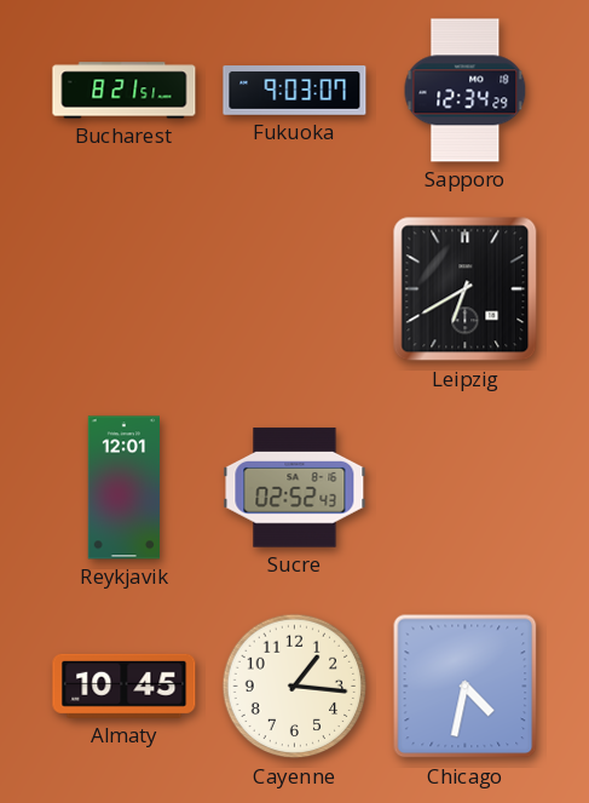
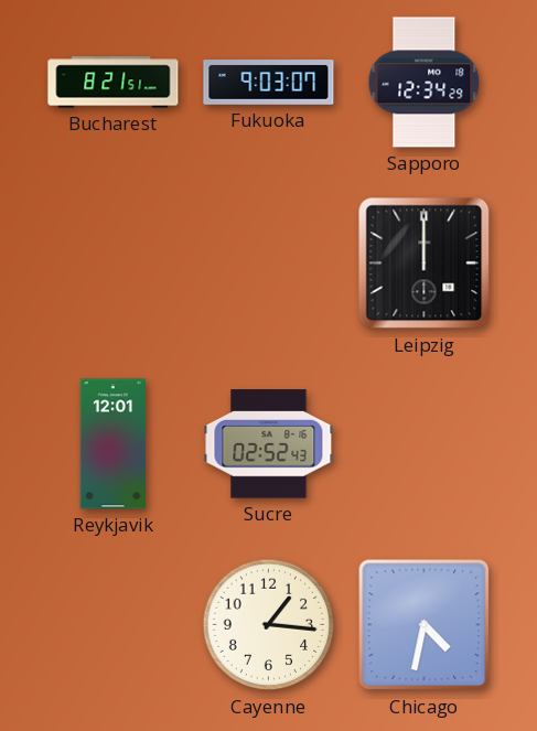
Leipzig: 6:40 -> 12:00 (425, 264)
Almaty: 10:45 -> none (125, 686)
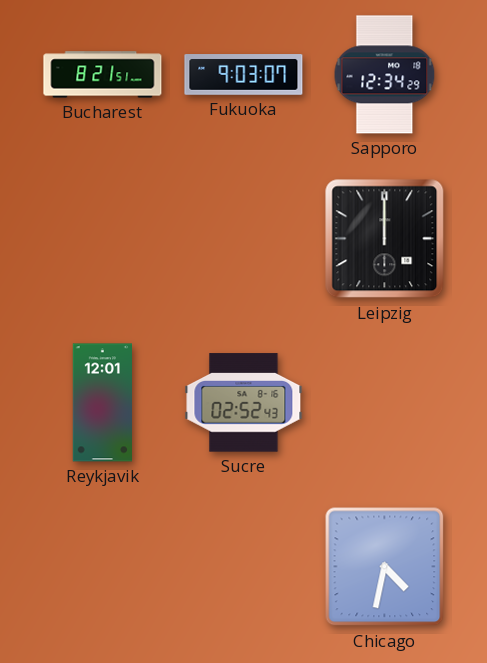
Cayenne: 1:16 -> none (269, 625)
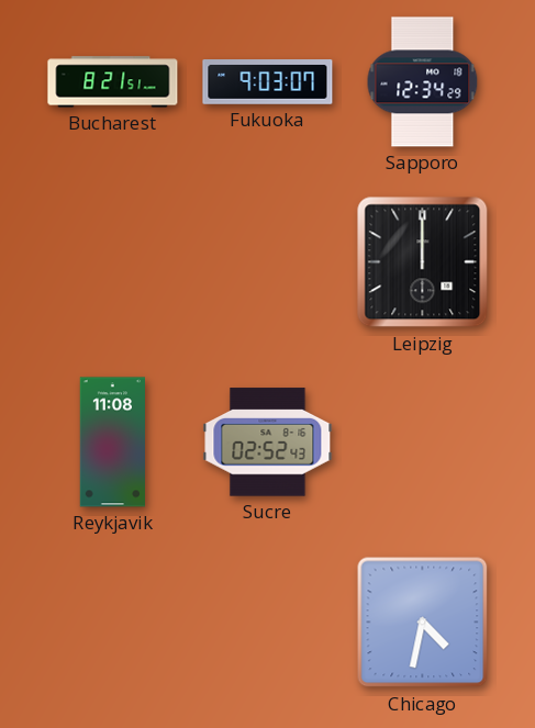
Reykjavik: 12:01 -> 11:08 (112, 443)
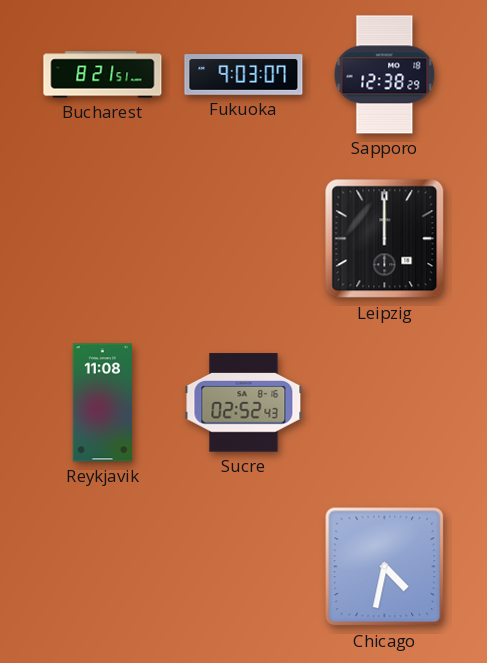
Sapporo: 12:34 -> 12:38 (385, 75)
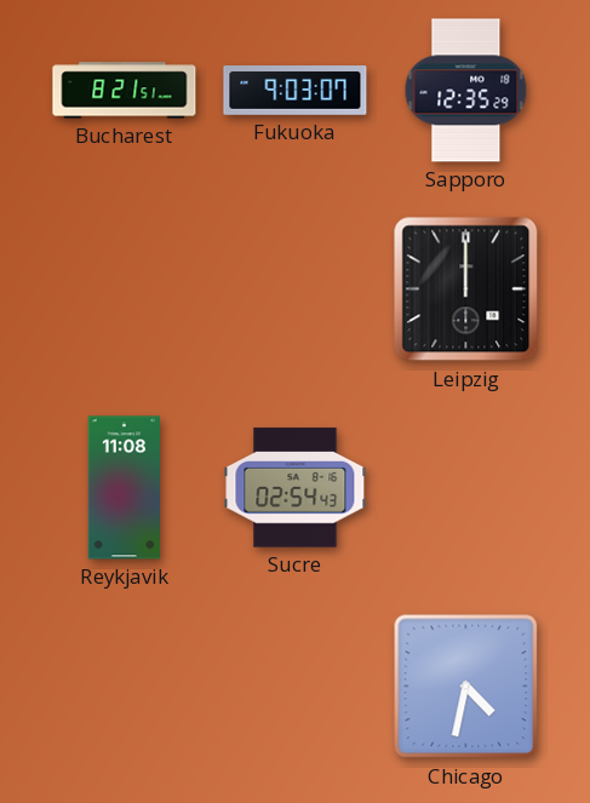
Sapporo: 12:38 -> 12:35 (466, 91)
Sucre: 02:52 -> 02:54 (296, 488)
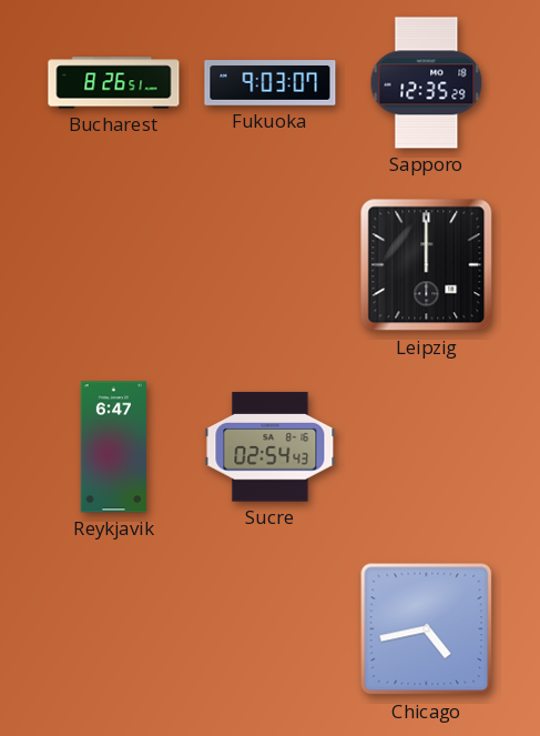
Bucharest: 8:21 -> 8:26 (114, 83)
Reykjavik: 11:08 -> 6:47 (113, 447)
Chicago: 4:32 -> 4:43 (427, 629)
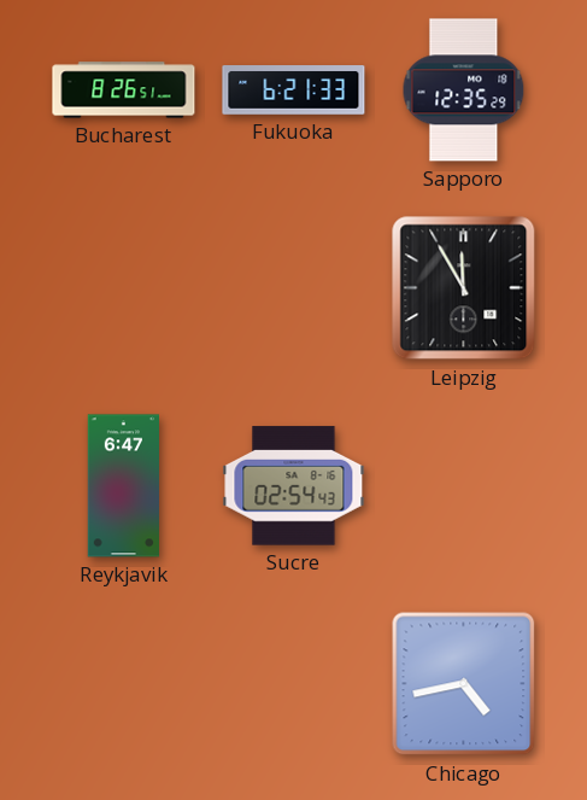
Fukuoka: 9:03 -> 6:21 (294, 90)
Leipzig: 12:00 -> 11:55 (464, 288)
